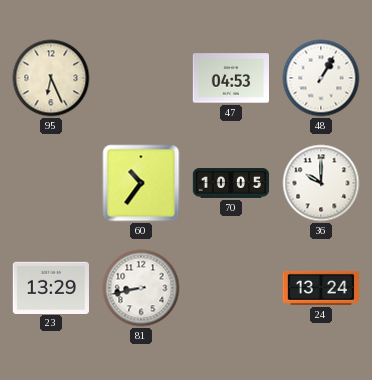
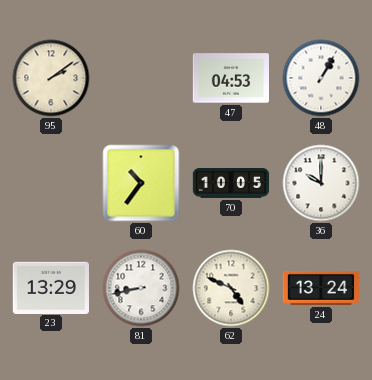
95: 6:26 -> 2:09 (51, 78)
62: none -> 4:49 (231, 288)
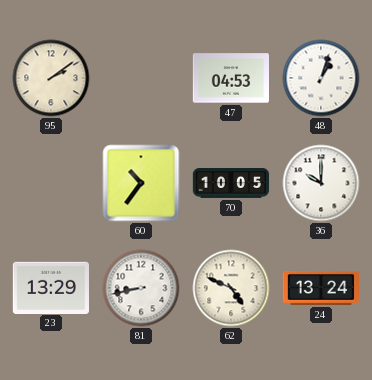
48: 1:05 -> 1:03 (321, 78)
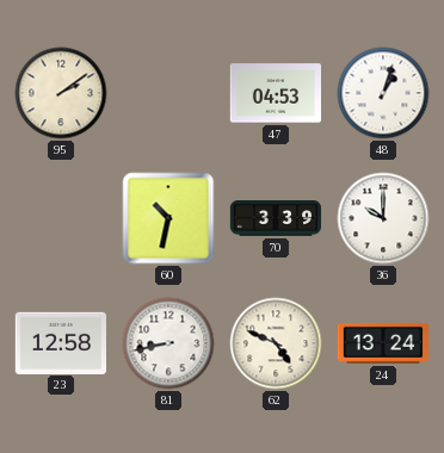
60: 10:36 -> 10:32 (168, 218)
70: 10:05 -> 3:39 (276, 218)
23: 13:29 -> 12:58 (60, 342)
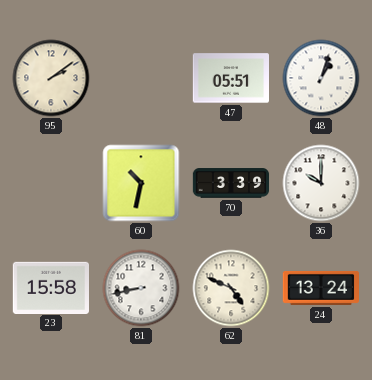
47: 04:53 -> 05:51 (230, 78)
23: 12:58 -> 15:58 (50, 287)
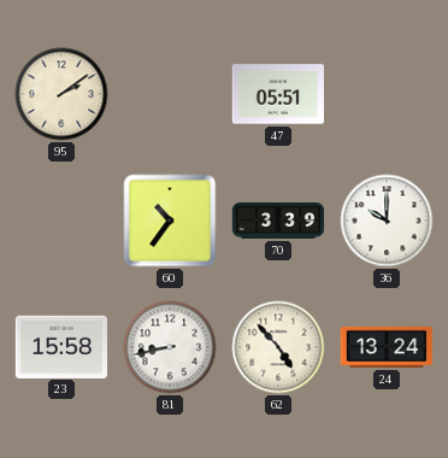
48: 1:03 -> none (321, 78)
60: 10:32 -> 10:36 (170, 221)
62: 4:49 -> 4:53 (278, 347)
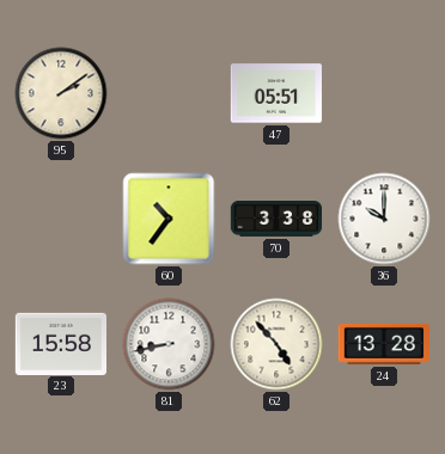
70: 3:39 -> 3:38 (276, 219)
24: 13:24 -> 13:28 (383, 344)
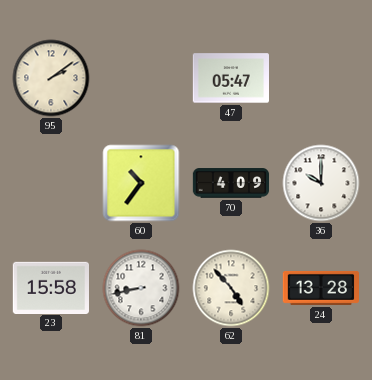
47: 05:51 -> 05:47 (230, 78)
70: 3:38 -> 4:09 (231, 183)
